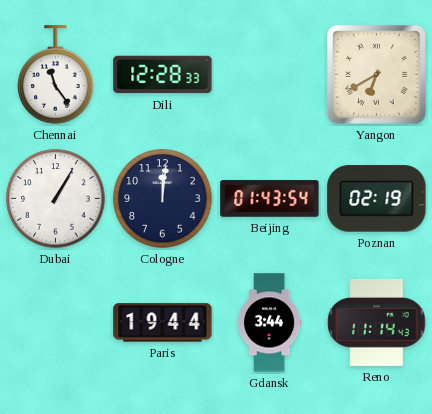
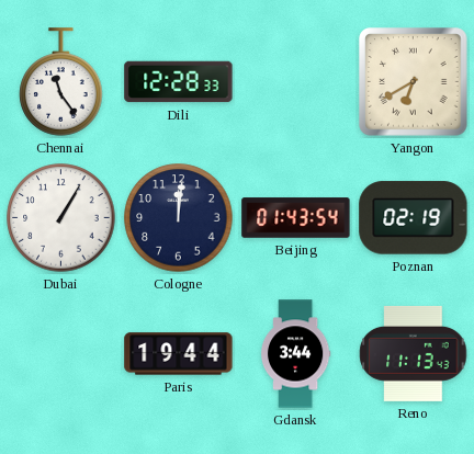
Reno: 11:14 -> 11:13 (414, 353)
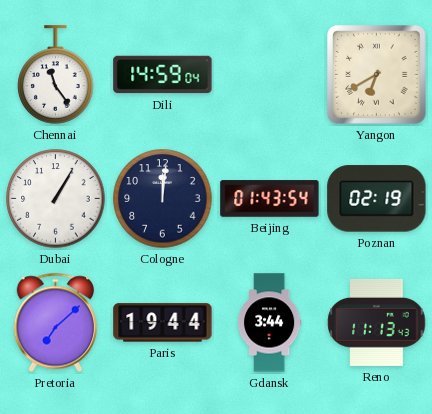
Dili: 12:28 -> 14:59 (163, 75)
Pretoria: none -> 7:08 (55, 323)
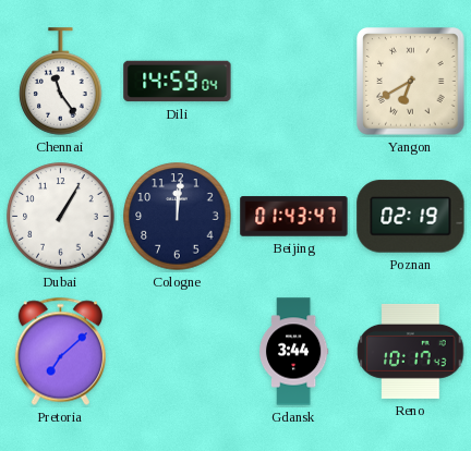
Beijing: 01:43:54 -> 01:43:47 (294, 217)
Paris: 19:44 -> none (163, 323)
Reno: 11:13 -> 10:17 (411, 351)
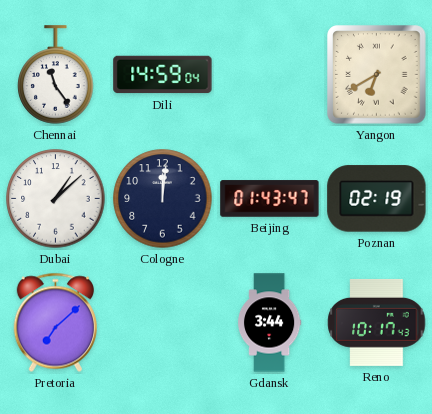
Dubai: 1:05 -> 1:08 (56, 199)
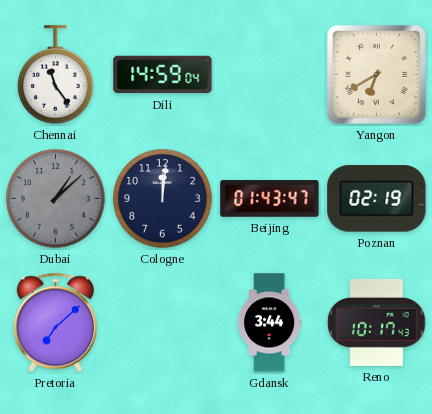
Dubai dial: white -> grey (56, 199)
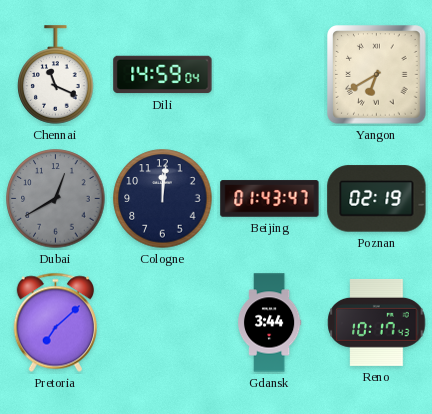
Chennai: 11:24 -> 11:19 (56, 75)
Dubai: 1:08 -> 12:40 (56, 199)
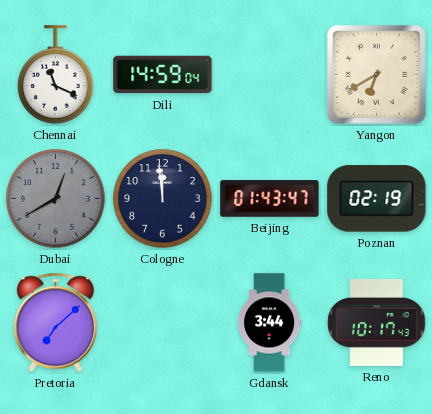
Cologne: 12:01 -> 11:59 (163, 199)
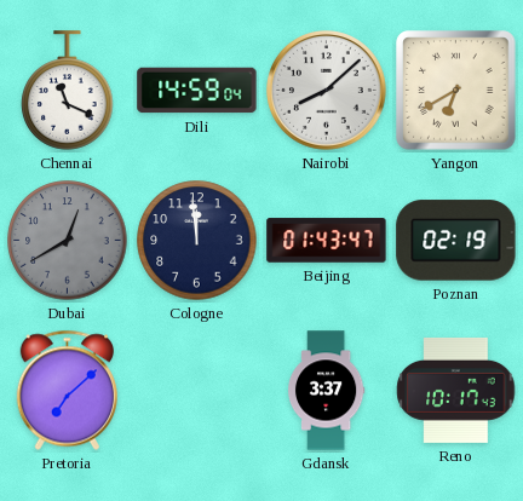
Nairobi: none -> 8:08 (327, 91)
Gdansk: 3:44 -> 3:37 (326, 391)
